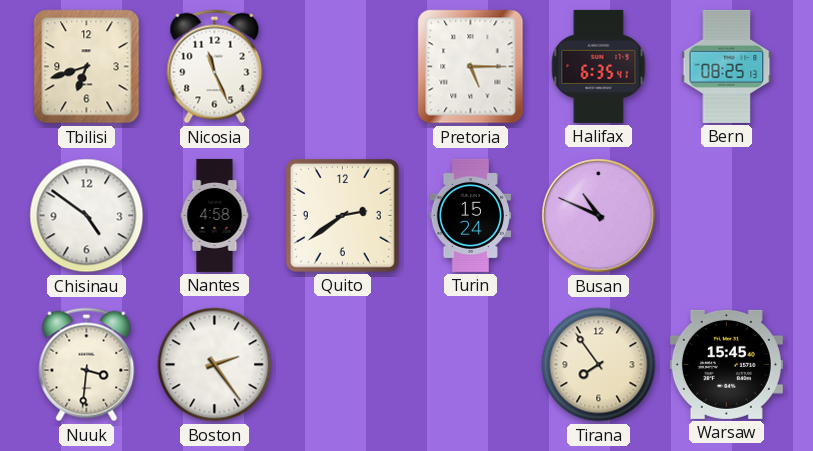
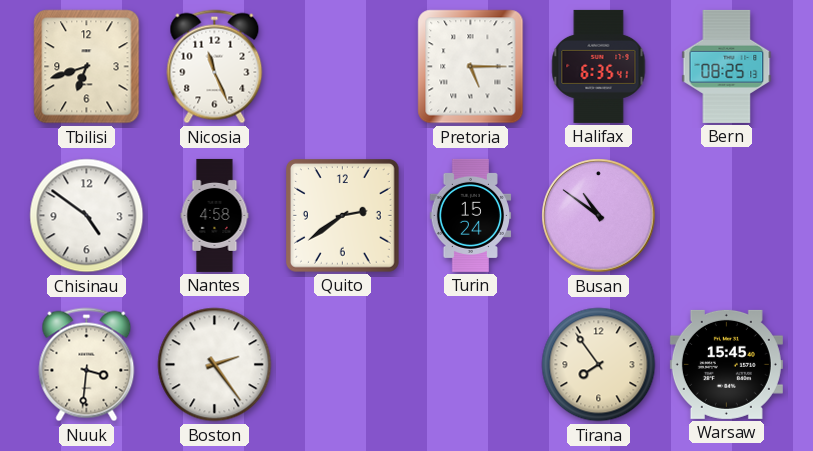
Busan: 10:49 -> 10:51 (599, 216)
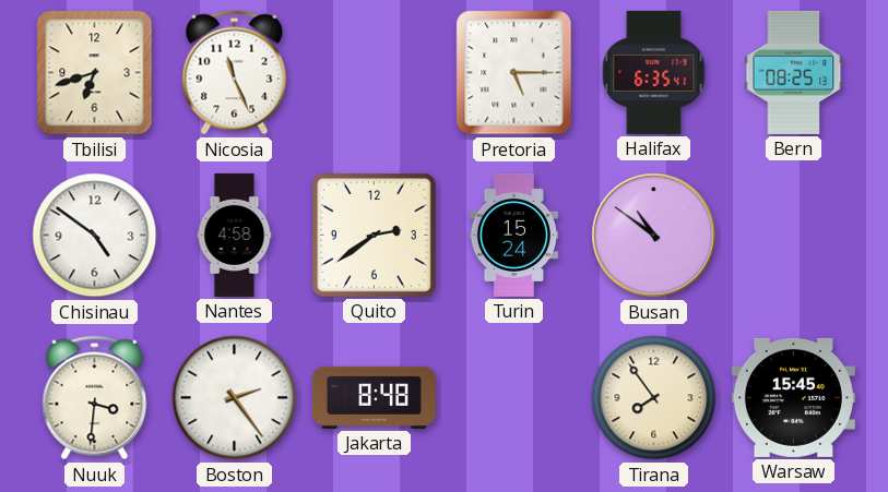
Jakarta: none -> 8:48 (374, 397)
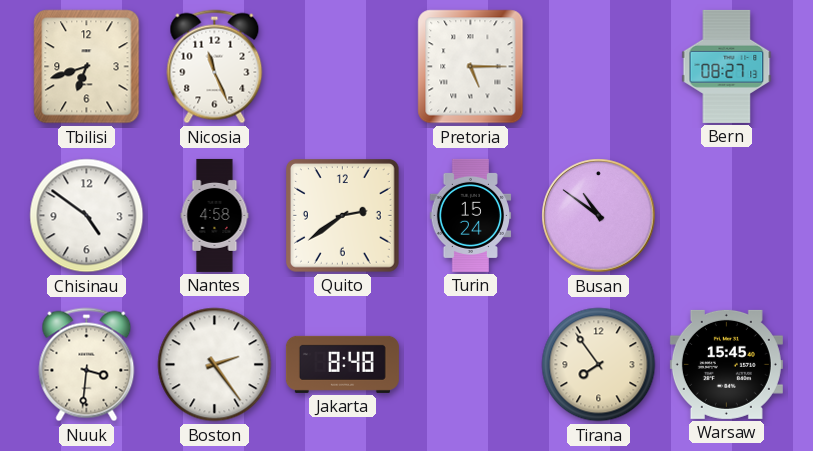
Halifax: 6:35 -> none (654, 72)
Bern: 08:25 -> 08:27 (727, 66)
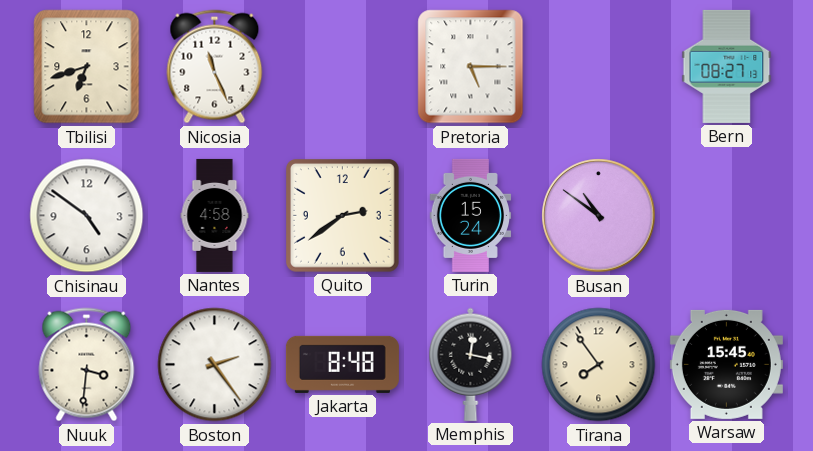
Memphis: none -> 12:17 (471, 364)
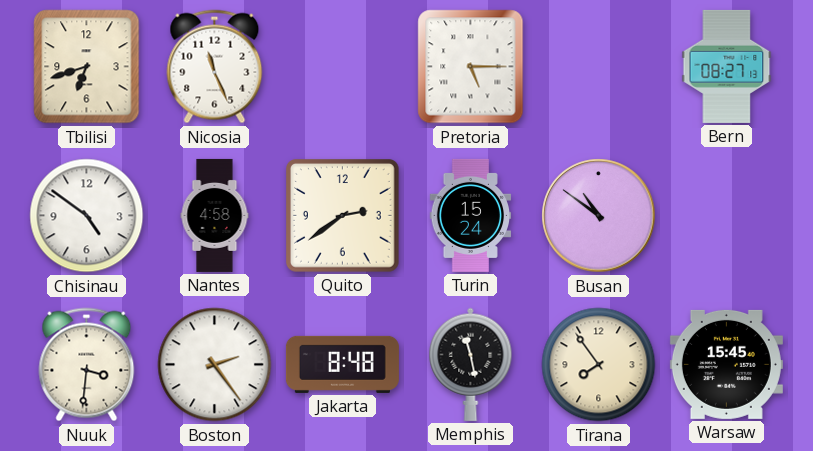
Memphis: 12:17 -> 11:28 (471, 364)
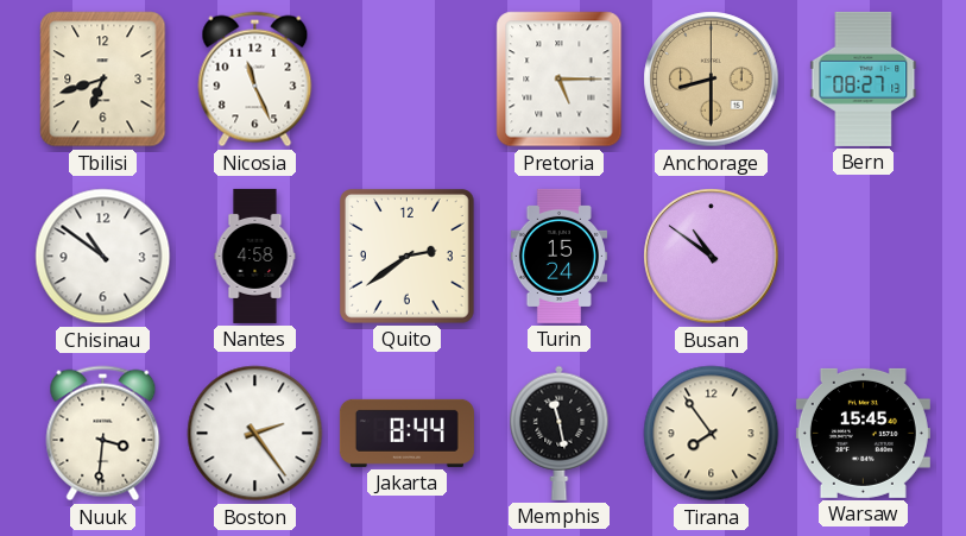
Anchorage: none -> 8:30 (712, 80)
Chisinau: 4:51 -> 10:51 (103, 257)
Jakarta: 8:48 -> 8:44 (406, 433)
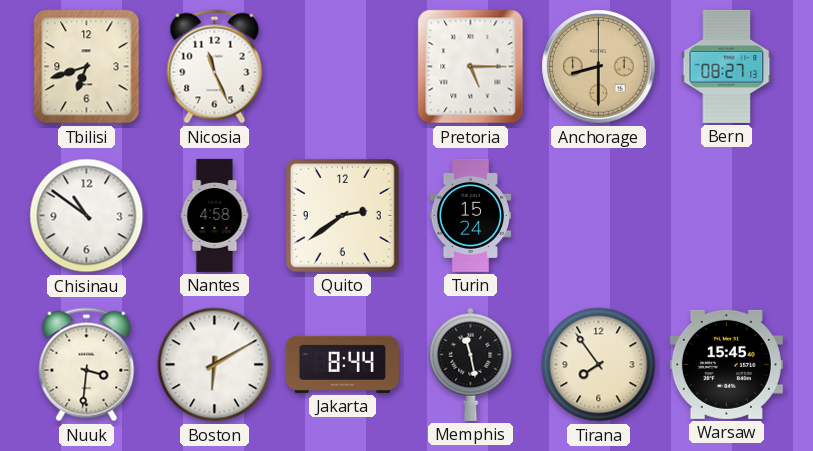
Busan: 10:51 -> none (712, 257)
Boston: 2:24 -> 6:10 (215, 365)
